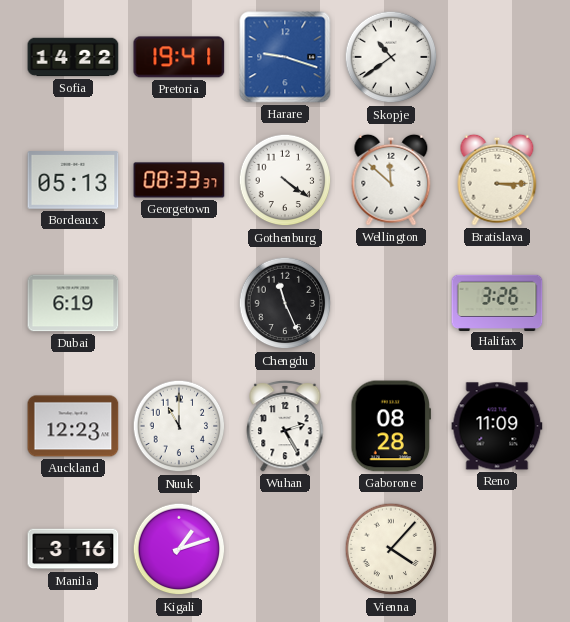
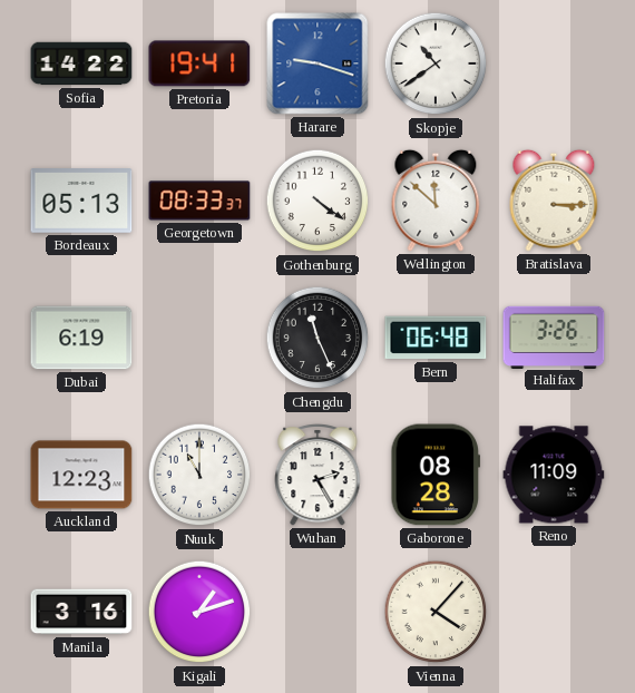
Bern: none -> 06:48 (436, 338)
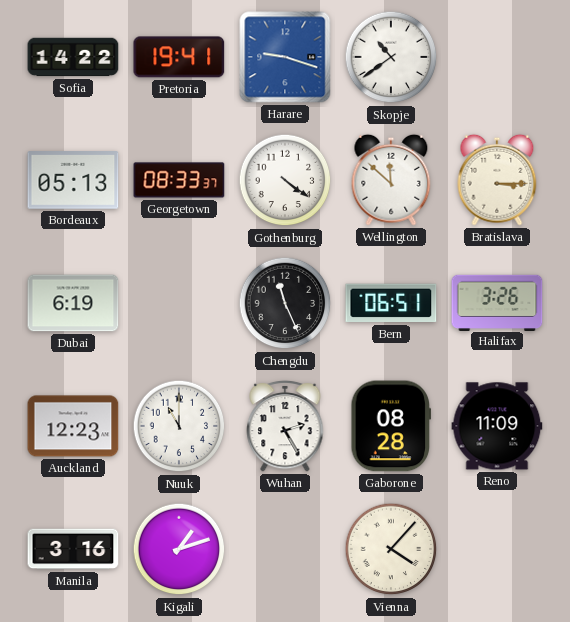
Bern: 06:48 -> 06:51 (391, 303)
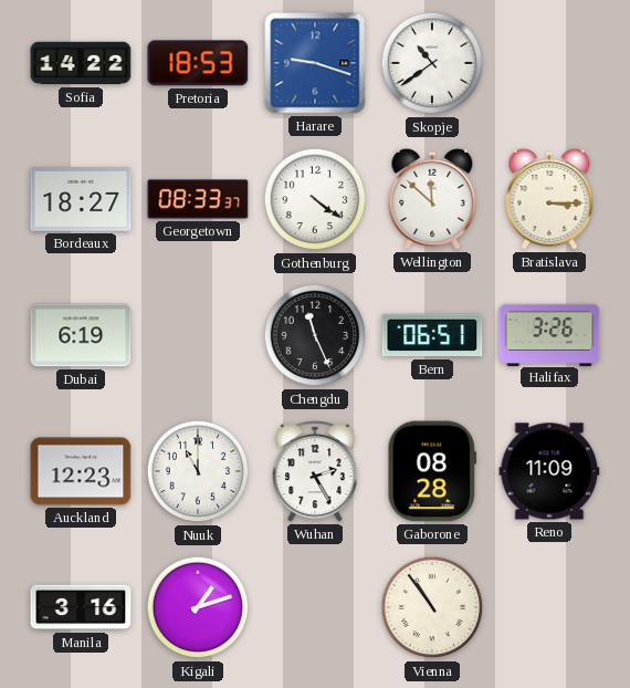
Pretoria: 19:41 -> 18:53 (198, 63)
Bordeaux: 05:13 -> 18:27 (81, 199)
Vienna: 4:07 -> 10:54 (432, 607)
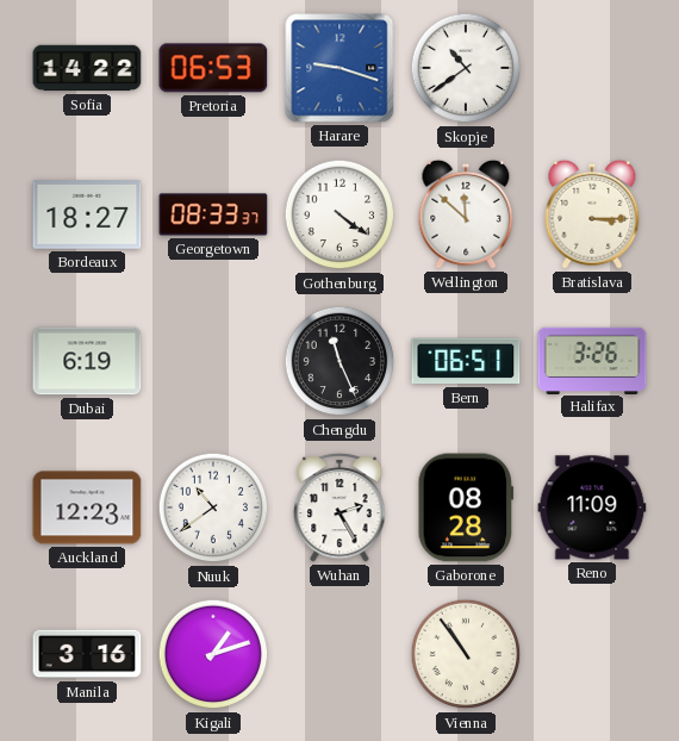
Pretoria: 18:53 -> 06:53 (213, 68)
Nuuk: 11:00 -> 10:39 (213, 508)
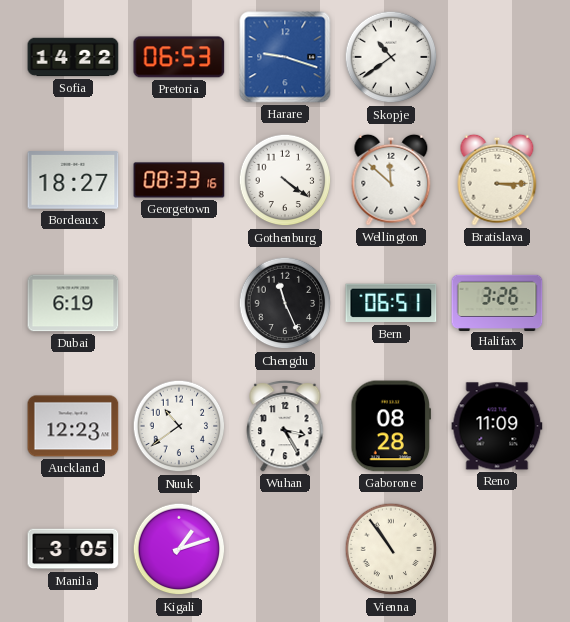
Georgetown: 08:33:37 -> 08:33:16 (179, 180)
Wuhan: 2:25 -> 3:25 (285, 426)
Manila: 3:16 -> 3:05 (73, 549)
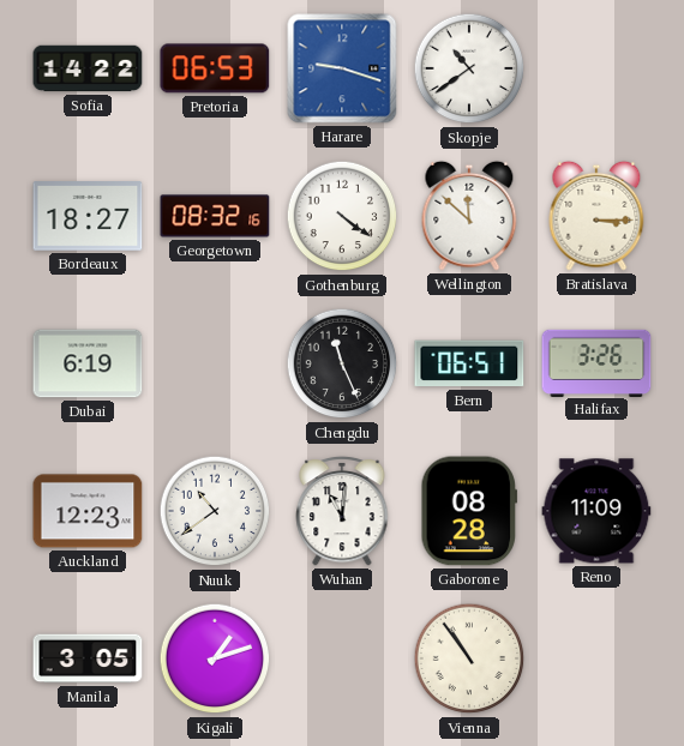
Georgetown: 08:33 -> 08:32 (215, 216)
Wuhan: 3:25 -> 11:01 (342, 511)
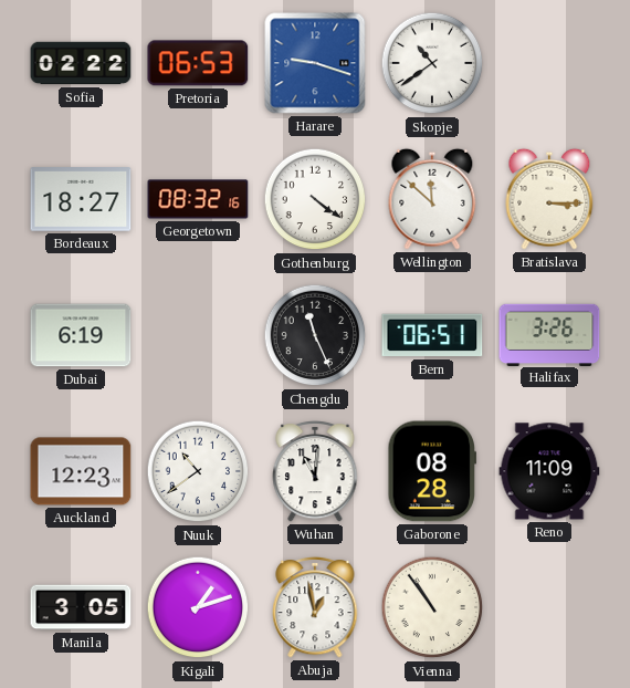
Sofia: 14:22 -> 02:22 (81, 63)
Abuja: none -> 12:58 (315, 607)
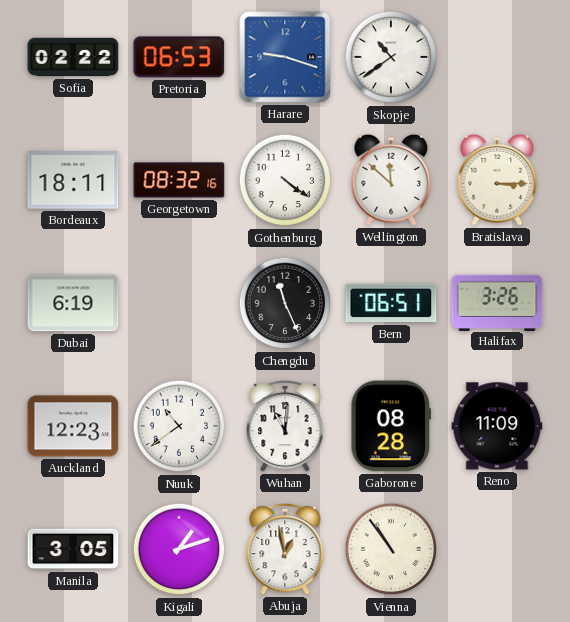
Bordeaux: 18:27 -> 18:11 (73, 180)
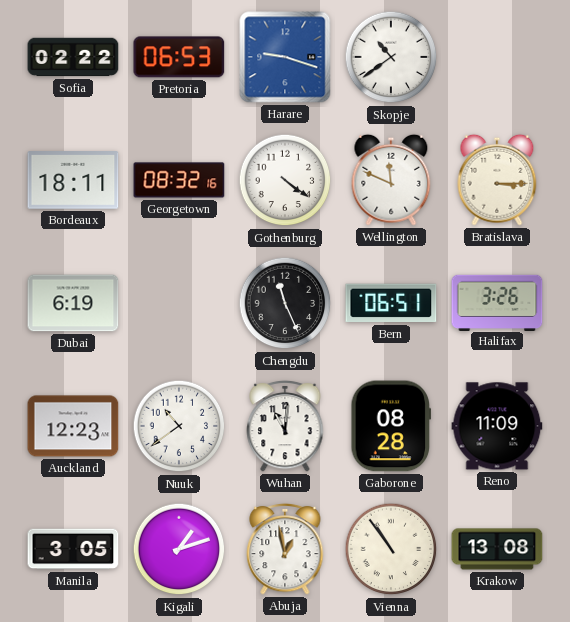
Wellington: 11:52 -> 11:49 (391, 180)
Krakow: none -> 13:08 (497, 549)
